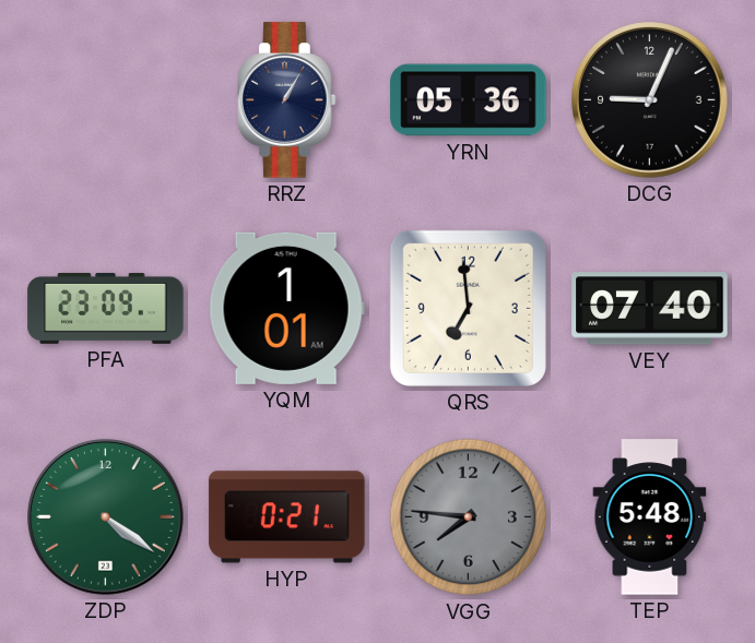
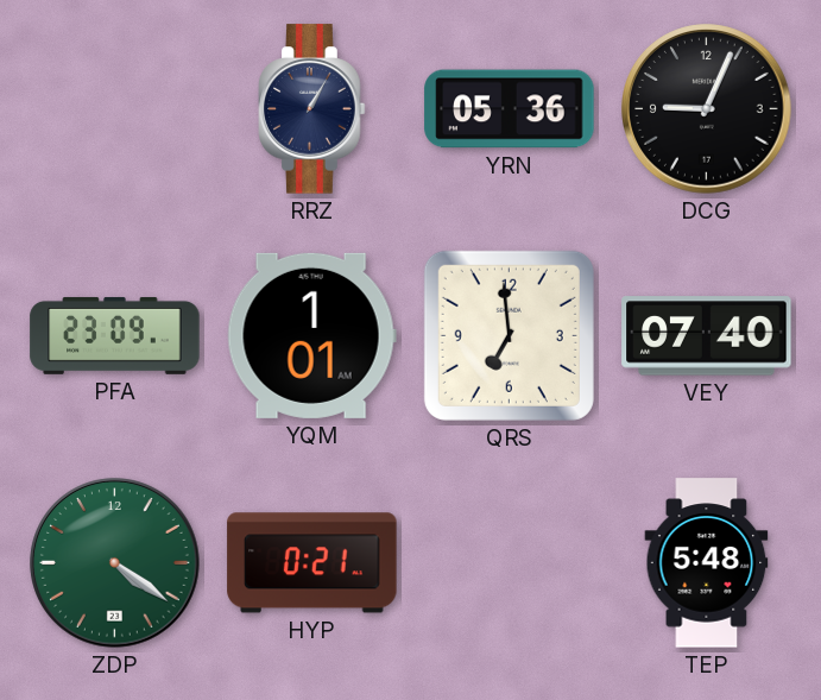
VGG: 7:46 -> none (469, 517)
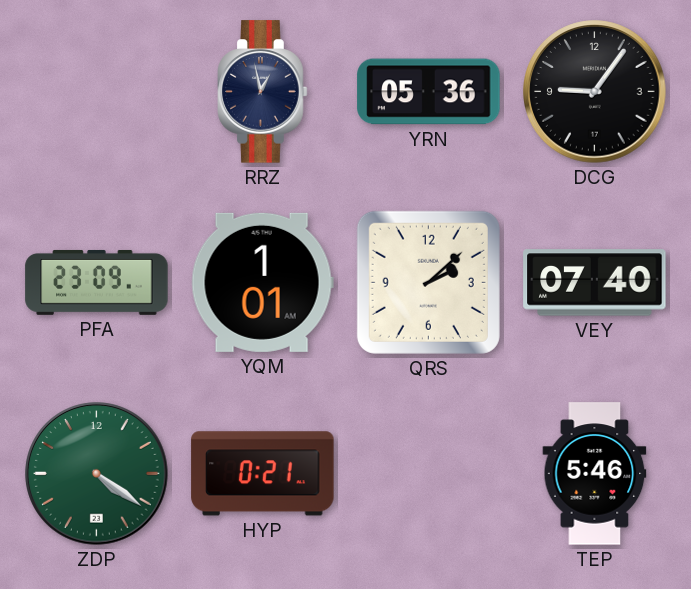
RRZ: 1:05 -> 12:58 (263, 92)
DCG: 9:04 -> 9:06 (595, 92)
QRS: 6:59 -> 2:08 (428, 282)
TEP: 5:48 -> 5:46 (595, 474)
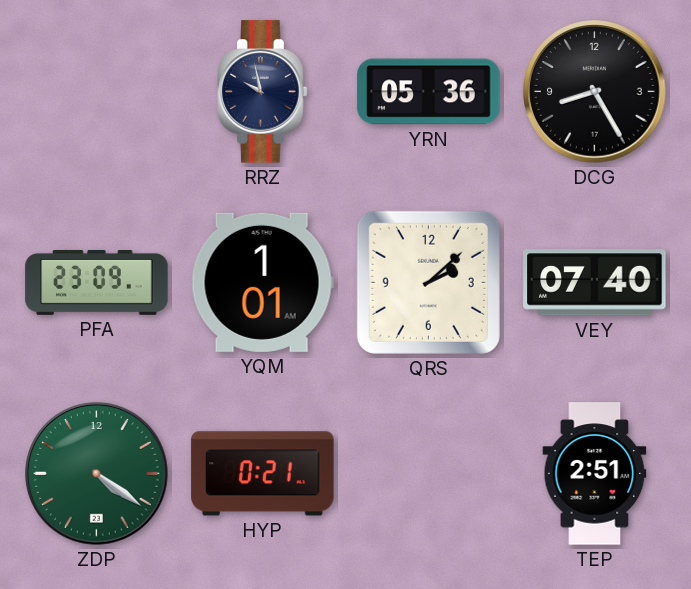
RRZ: 12:58 -> 9:58 (263, 92)
DCG: 9:06 -> 8:25 (595, 92)
TEP: 5:46 -> 2:51 (595, 474)
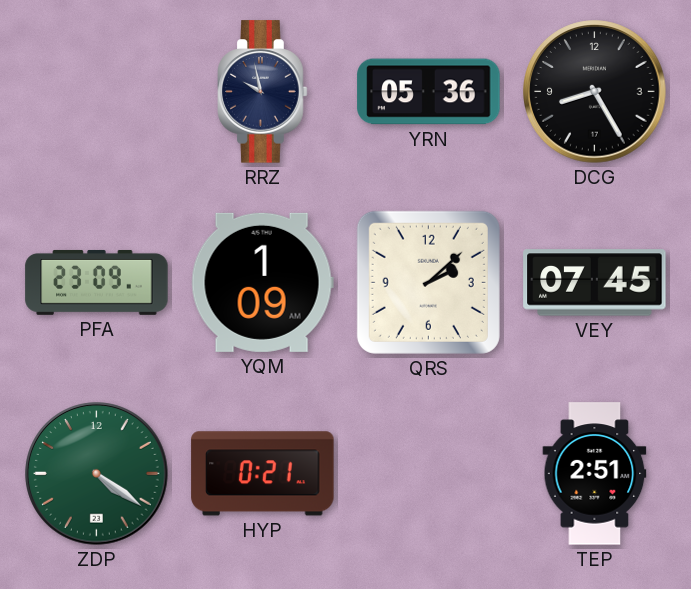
YQM: 1:01 -> 1:09 (262, 282)
VEY: 07:40 -> 07:45 (595, 283)
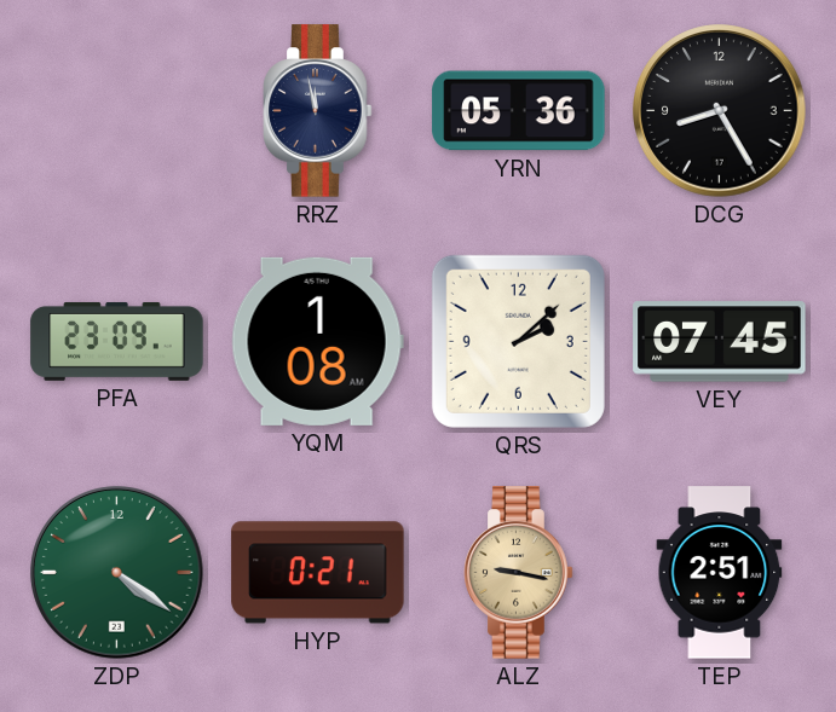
RRZ: 9:58 -> 11:58 (318, 111)
YQM: 1:09 -> 1:08 (317, 341)
ALZ: none -> 9:17 (519, 573)
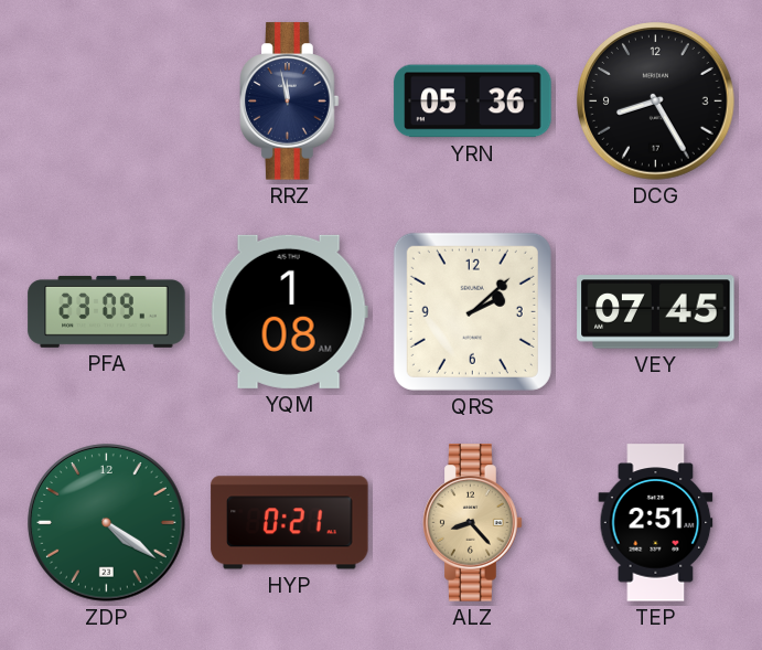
ALZ: 9:17 -> 8:23 (473, 523)
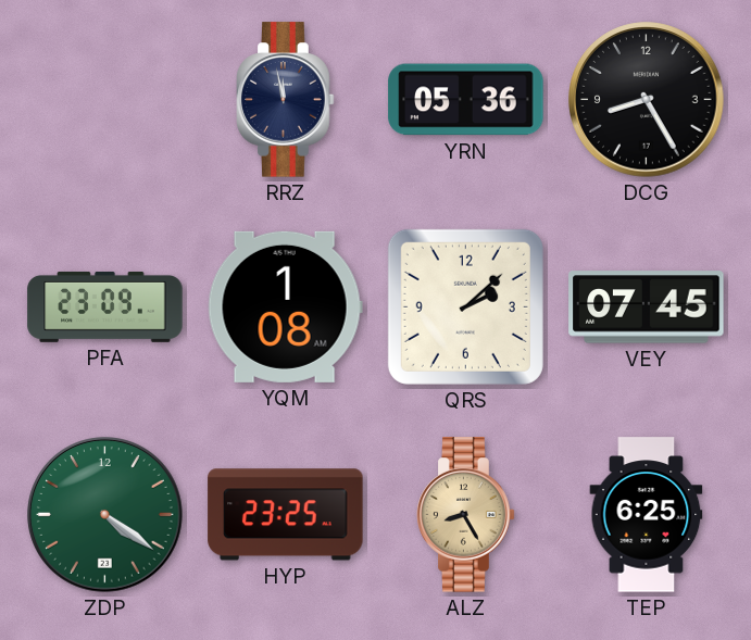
HYP: 0:21 -> 23:25 (286, 515)
ALZ: 8:23 -> 8:25 (466, 515)
TEP: 2:51 -> 6:25 (647, 515)
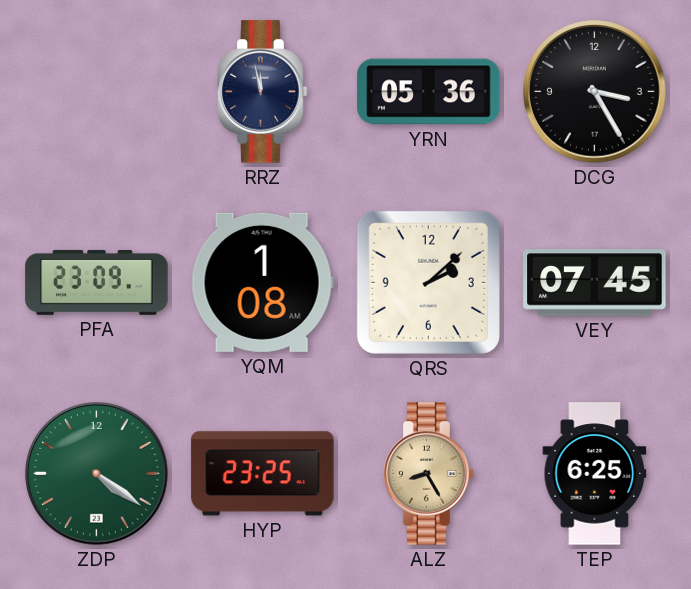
DCG: 8:25 -> 3:25 (595, 92)
